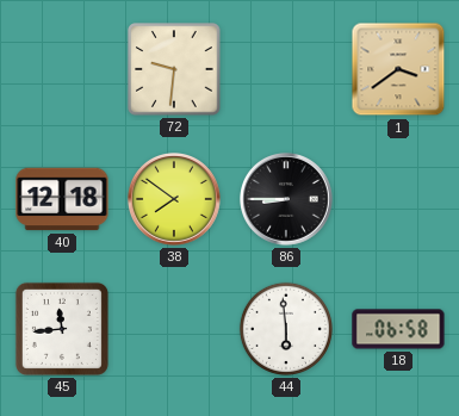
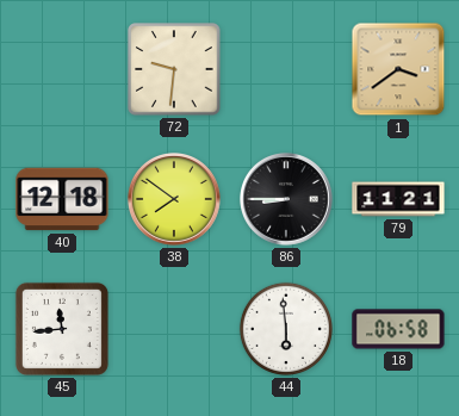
79: none -> 11:21 (398, 199)
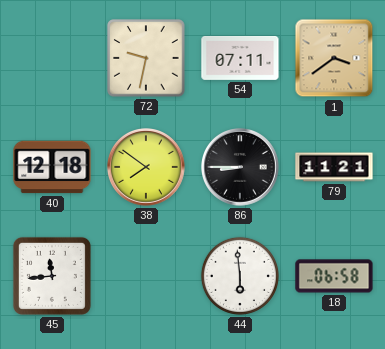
72: 9:31 -> 9:32 (146, 58)
54: none -> 07:11 (240, 58)
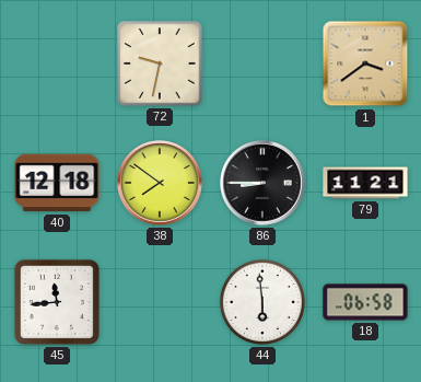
54: 07:11 -> none (240, 58)
